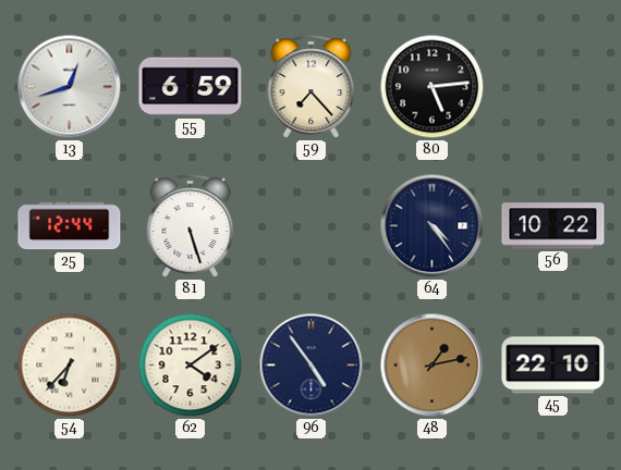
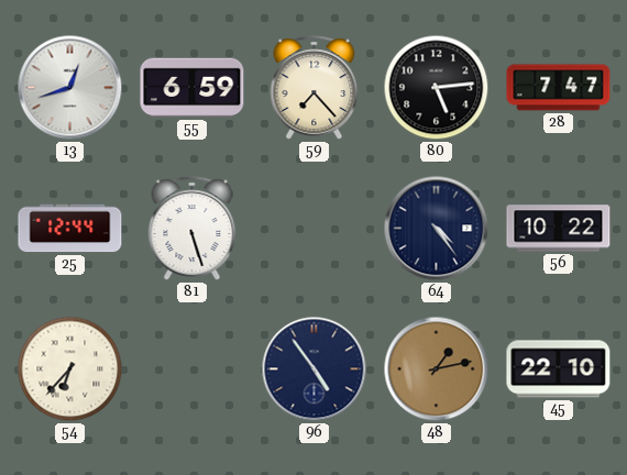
28: none -> 7:47 (559, 88)
62: 4:09 -> none (191, 366)
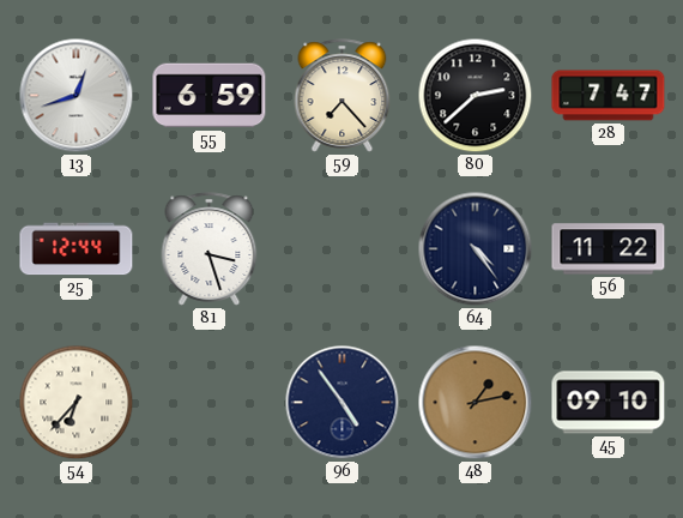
80: 5:14 -> 2:38 (476, 96)
81: 5:27 -> 3:27 (210, 249)
56: 10:22 -> 11:22 (609, 249)
45: 22:10 -> 09:10 (609, 403)
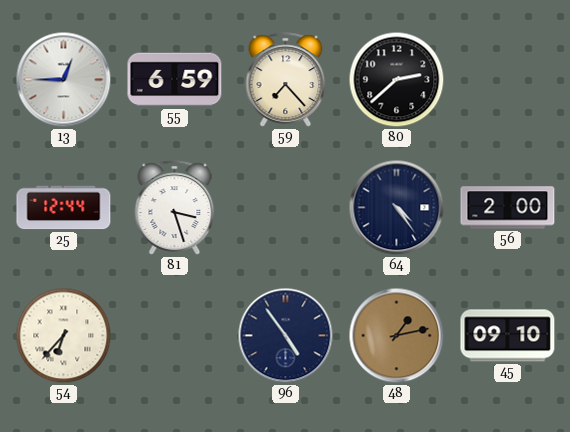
13: 12:42 -> 12:45 (64, 80)
28: 7:47 -> none (609, 96)
56: 11:22 -> 2:00 (508, 208)
